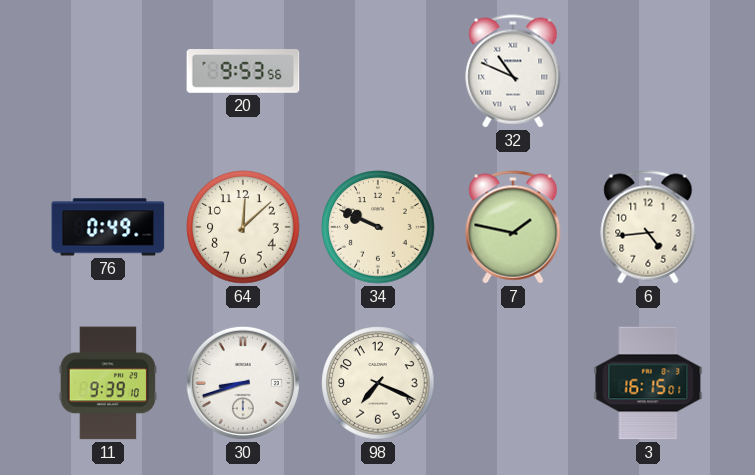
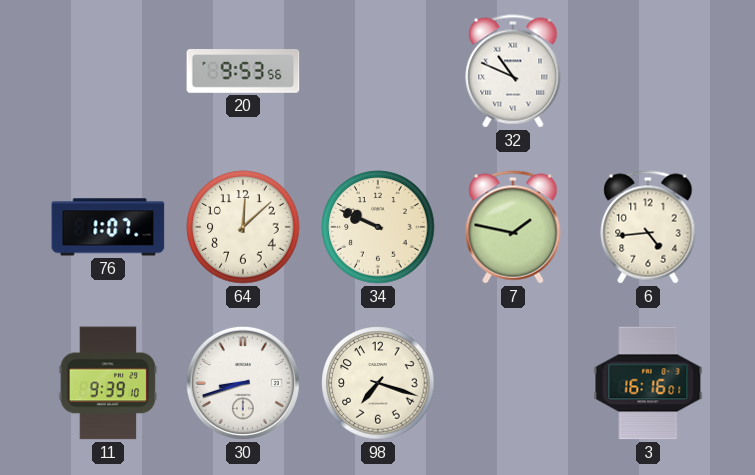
76: 0:49 -> 1:07 (108, 227)
98: 7:19 -> 7:18 (378, 383)
3: 16:15 -> 16:16 (648, 383)
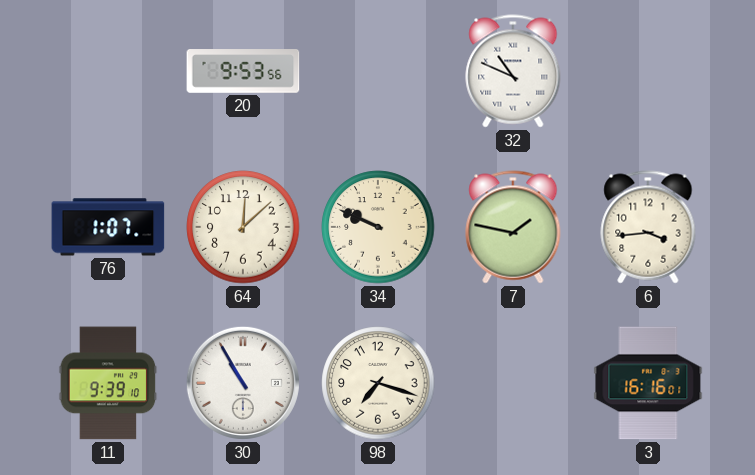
6: 4:44 -> 3:44 (648, 227)
30: 8:42 -> 10:55 (243, 383)
